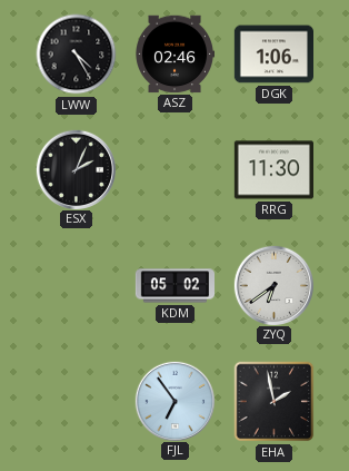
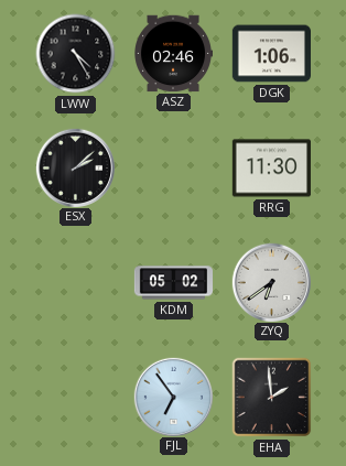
ESX: 2:04 -> 2:08 (75, 167)
EHA: 1:58 -> 1:59 (272, 398)
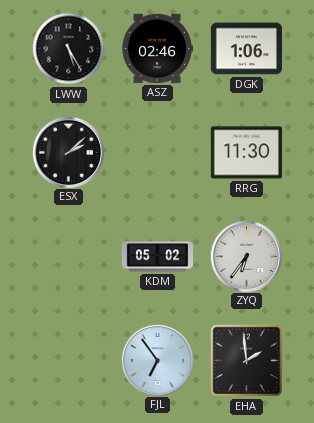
LWW: 4:25 -> 5:25 (69, 49)
ZYQ: 6:39 -> 6:36 (246, 256)
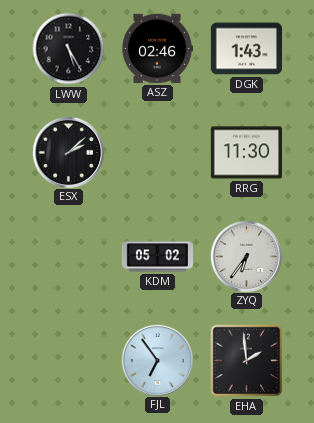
DGK: 1:06 -> 1:43 (246, 49)
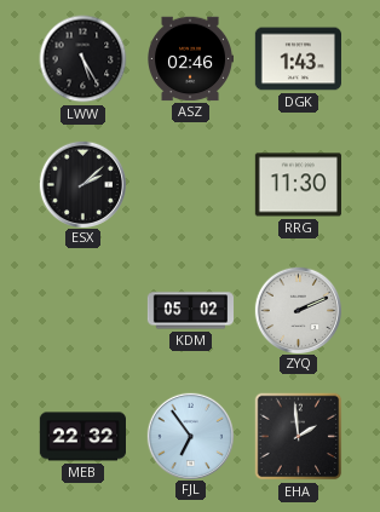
ZYQ: 6:36 -> 2:11 (298, 310)
MEB: none -> 22:32 (82, 437)
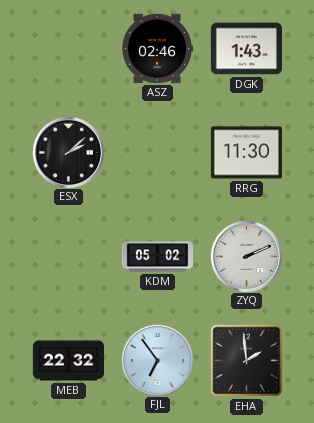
LWW: 5:25 -> none (84, 59)
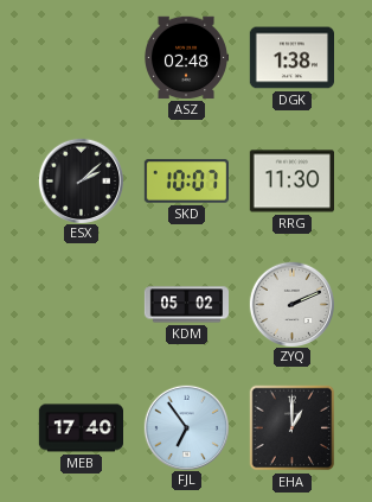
ASZ: 02:46 -> 02:48 (186, 58)
DGK: 1:43 -> 1:38 (291, 58)
SKD: none -> 10:07 (186, 182)
MEB: 22:32 -> 17:40 (81, 428)
EHA: 1:59 -> 1:00 (293, 428)
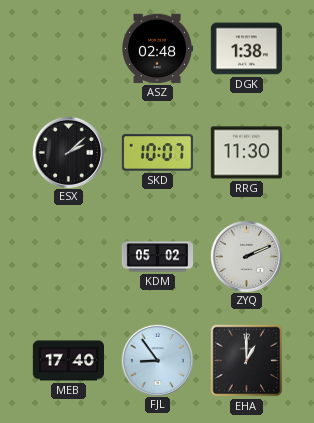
FJL: 6:54 -> 8:54 (157, 360)
